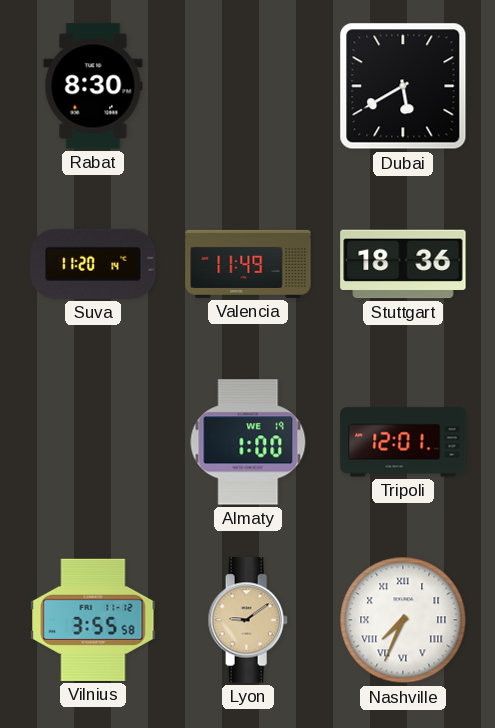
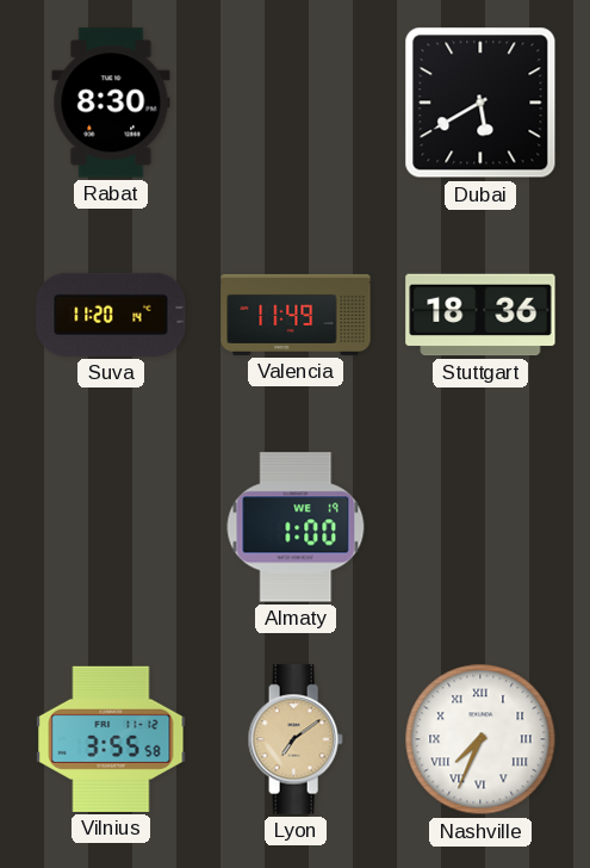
Tripoli: 12:01 -> none (403, 442)
Lyon: 9:09 -> 7:09 (296, 739)
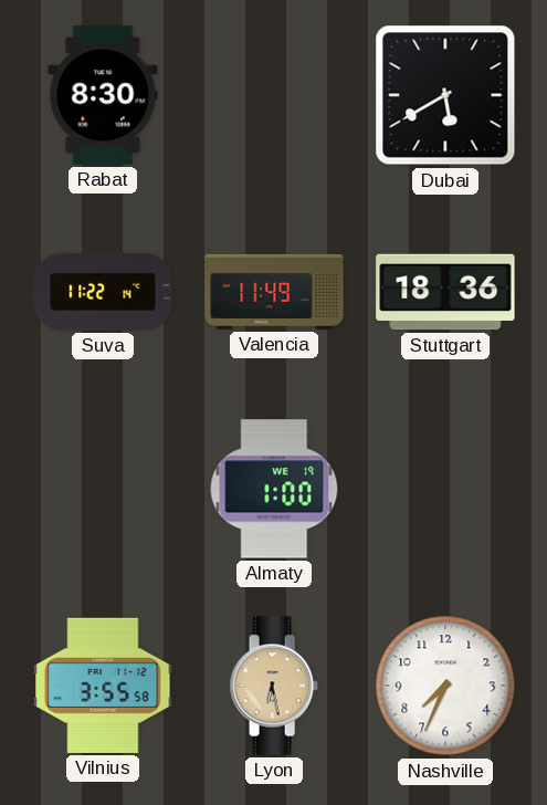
Suva: 11:20 -> 11:22 (103, 292)
Lyon: 7:09 -> 6:28 (274, 686)
Nashville numerals: Roman -> Arabic (445, 686)
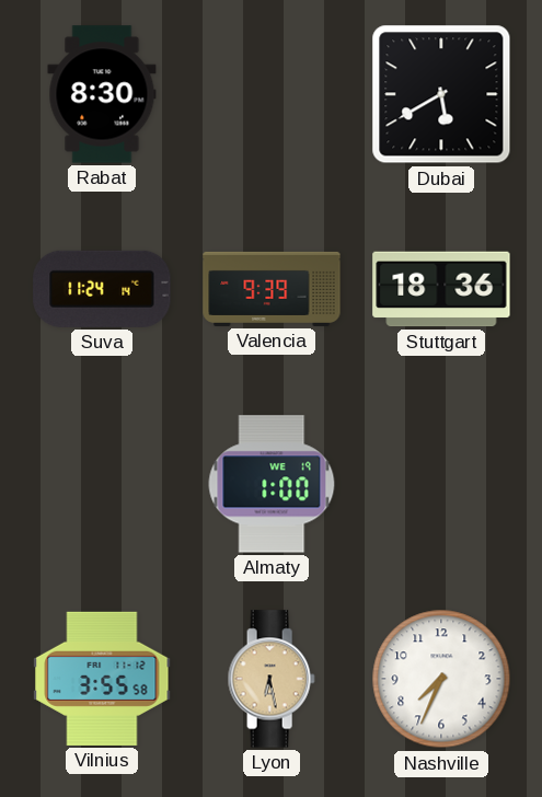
Suva: 11:22 -> 11:24 (102, 289)
Valencia: 11:49 -> 9:39 (272, 289)
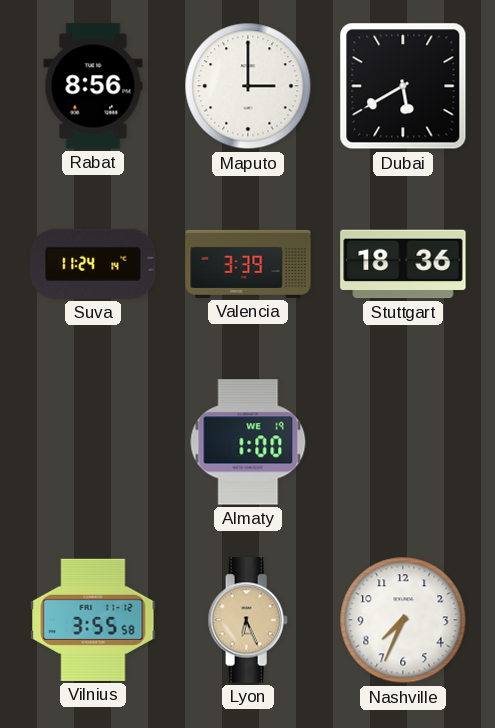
Rabat: 8:30 -> 8:56 (93, 86)
Maputo: none -> 3:00 (248, 86)
Valencia: 9:39 -> 3:39 (248, 264)
Lyon: 6:28 -> 6:26 (248, 620)
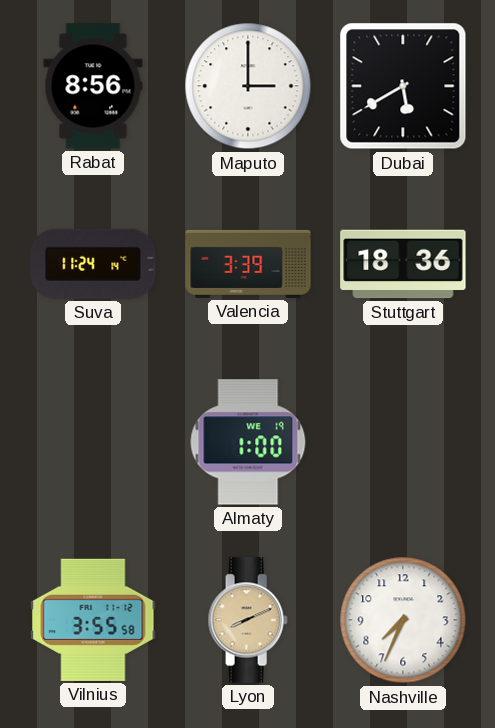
Lyon: 6:26 -> 8:11 (248, 620)
